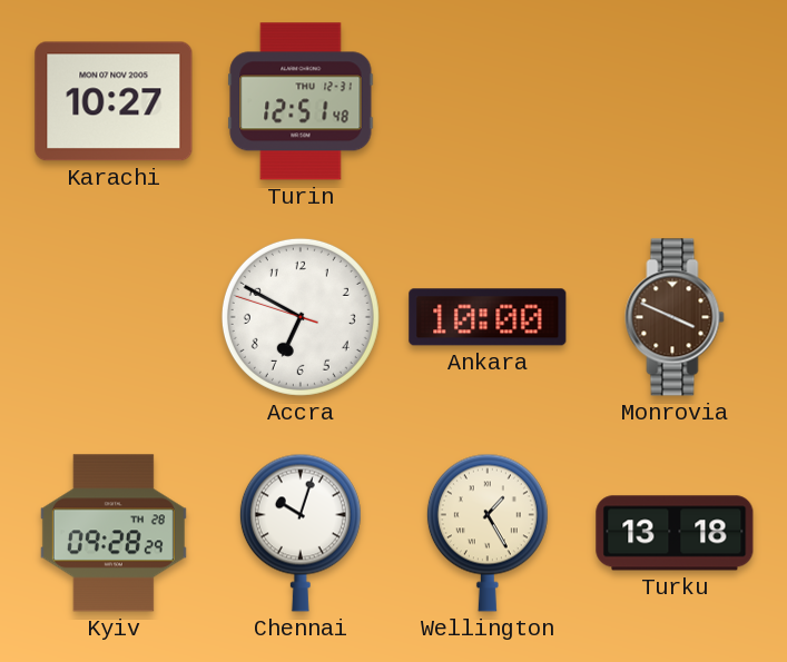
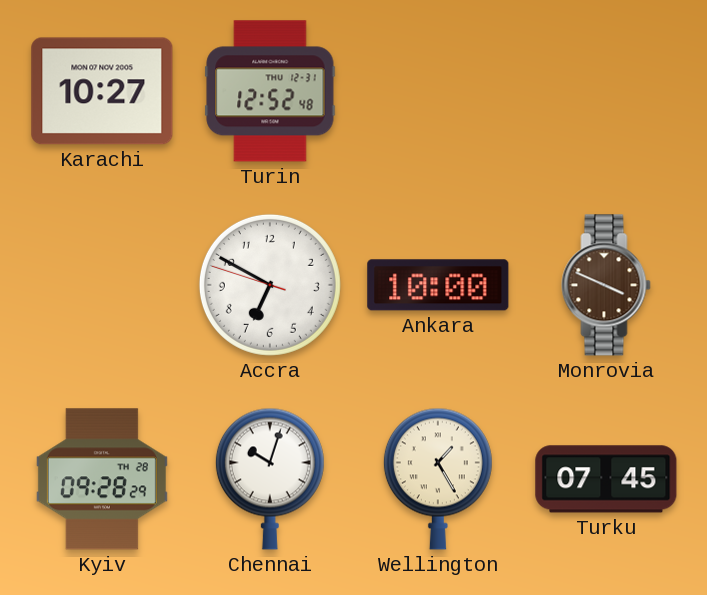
Turin: 12:51 -> 12:52 (270, 91)
Turku: 13:18 -> 07:45 (606, 479)
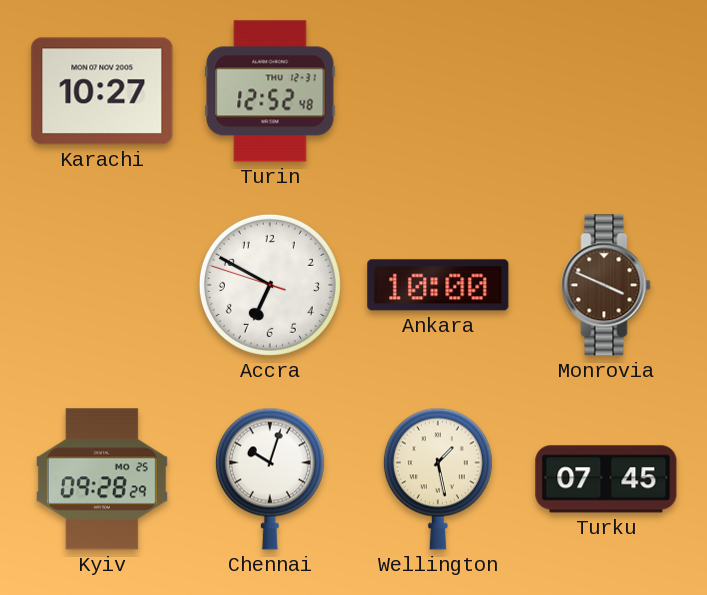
Kyiv date: TH 28 -> MO 25 (102, 479)
Wellington: 1:25 -> 1:28 (438, 479)
